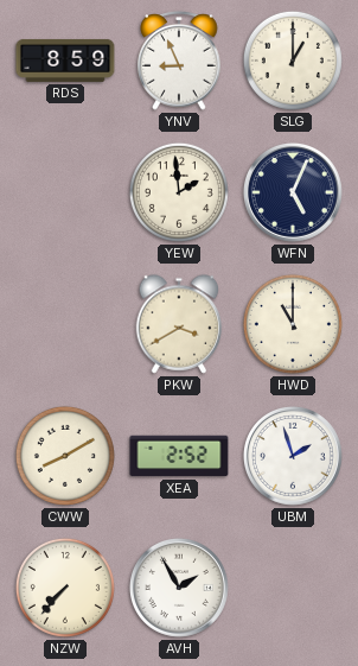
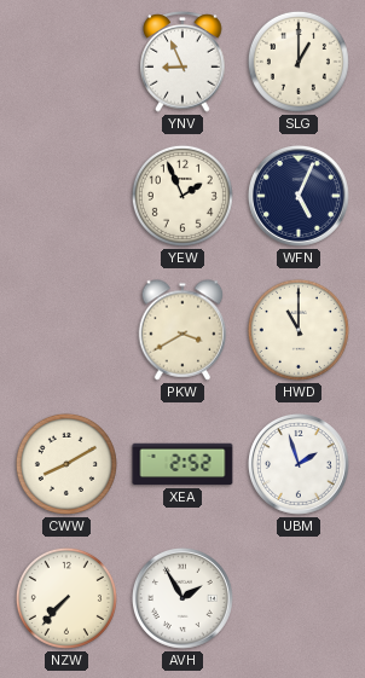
RDS: 8:59 -> none (65, 61)
YEW: 1:59 -> 1:56 (182, 196)
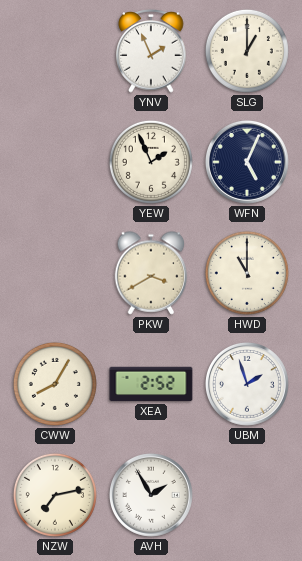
YNV: 8:56 -> 1:56 (151, 51)
CWW: 8:10 -> 8:05 (55, 384)
NZW: 7:37 -> 7:13 (55, 495)
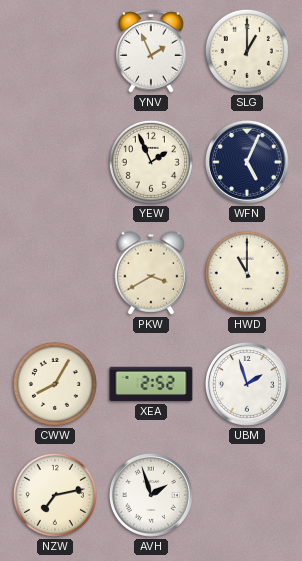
AVH: 1:55 -> 1:57 (151, 495)
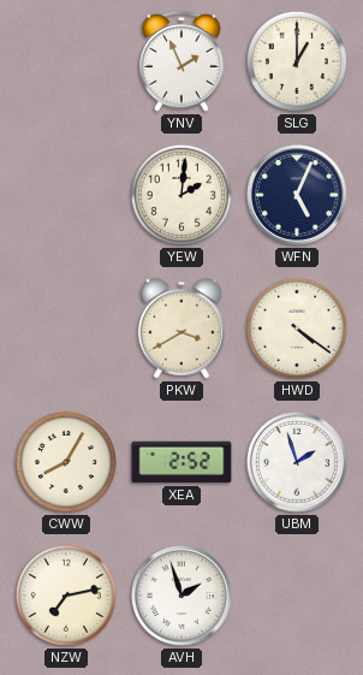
YEW: 1:56 -> 2:01 (181, 195)
HWD: 11:00 -> 4:21 (297, 328)
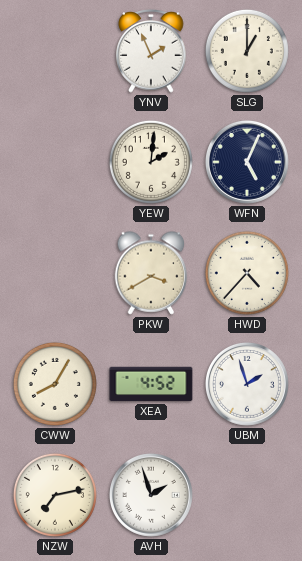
HWD: 4:21 -> 4:37 (247, 273)
XEA: 2:52 -> 4:52 (151, 384)
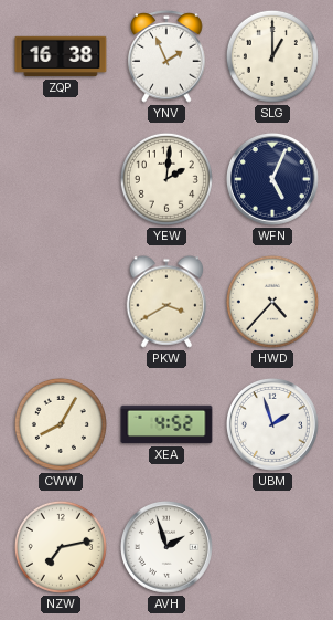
ZQP: none -> 16:38 (61, 56)
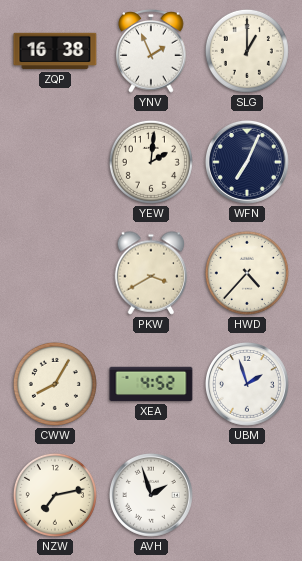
WFN: 5:04 -> 7:04 (247, 162)
